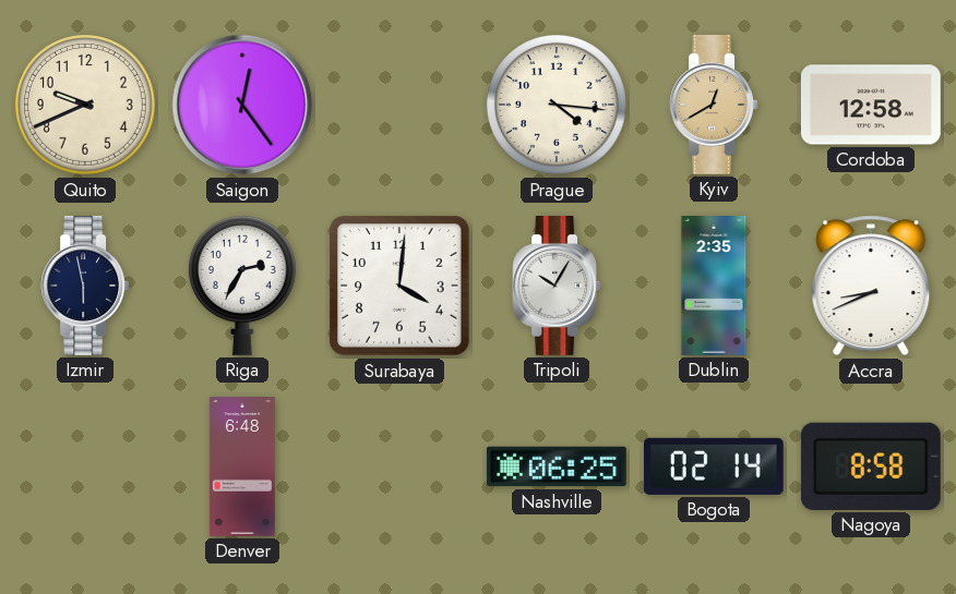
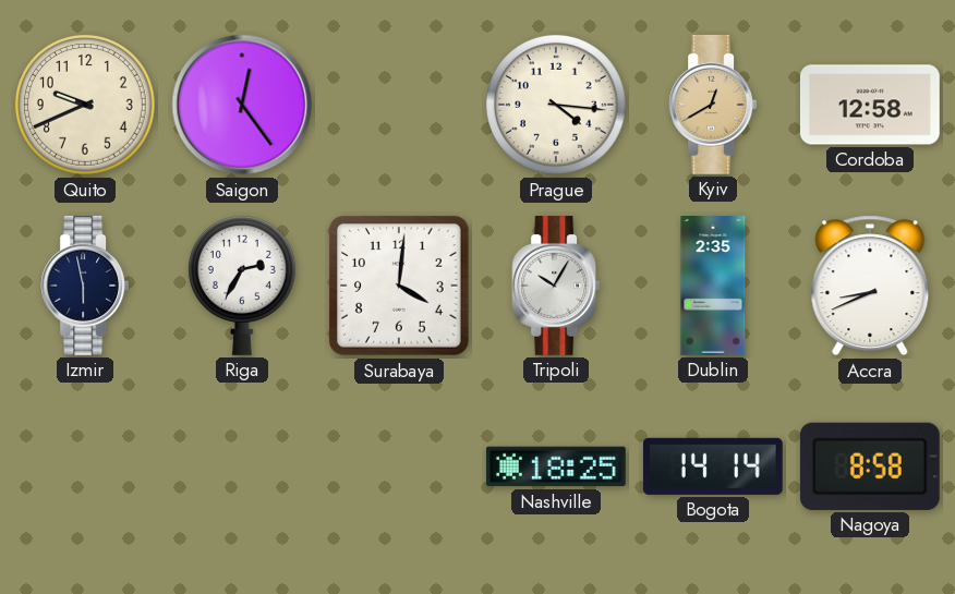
Denver: 6:48 -> none (242, 468)
Nashville: 06:25 -> 18:25 (556, 466)
Bogota: 02:14 -> 14:14 (713, 466)
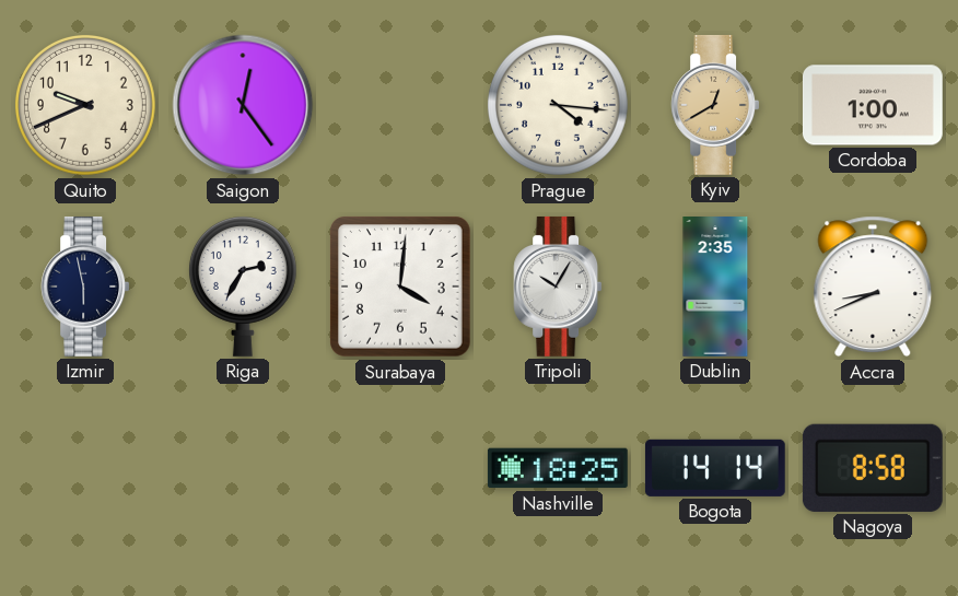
Cordoba: 12:58 -> 1:00 (873, 105)
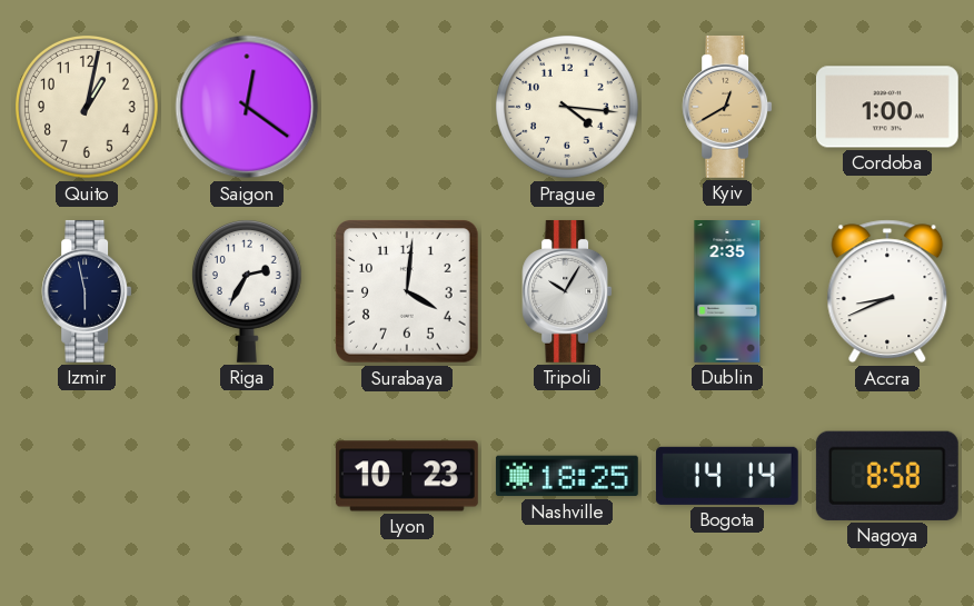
Quito: 9:41 -> 1:02 (88, 108)
Saigon: 12:24 -> 12:21 (247, 107)
Lyon: none -> 10:23 (407, 476)
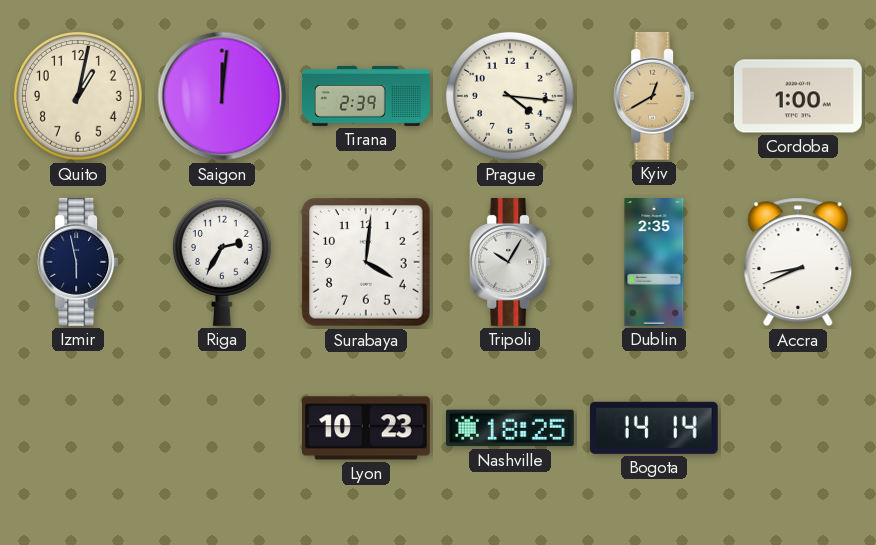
Saigon: 12:21 -> 12:01 (222, 96)
Tirana: none -> 2:39 (367, 96)
Nagoya: 8:58 -> none (887, 476)
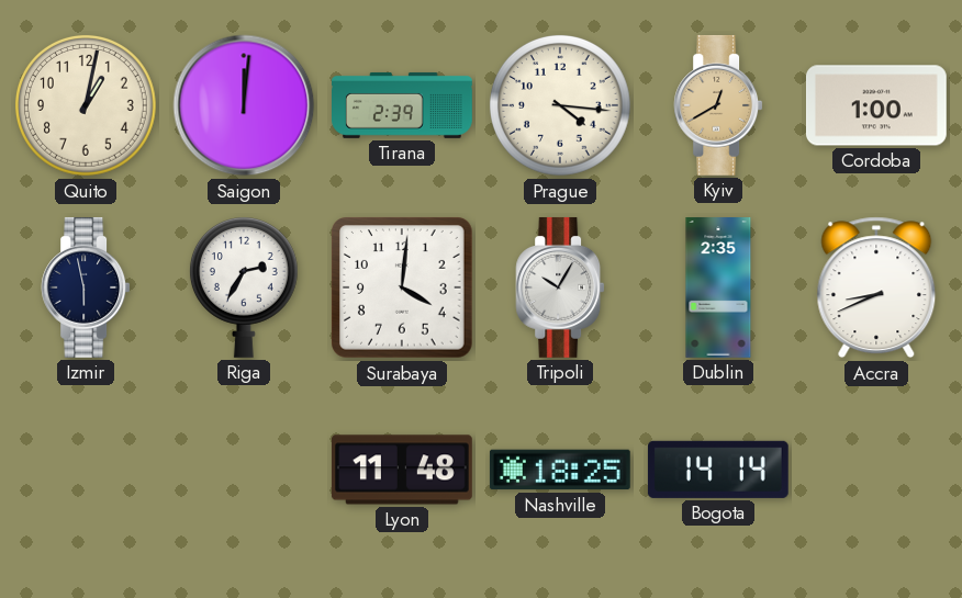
Lyon: 10:23 -> 11:48 (402, 470)
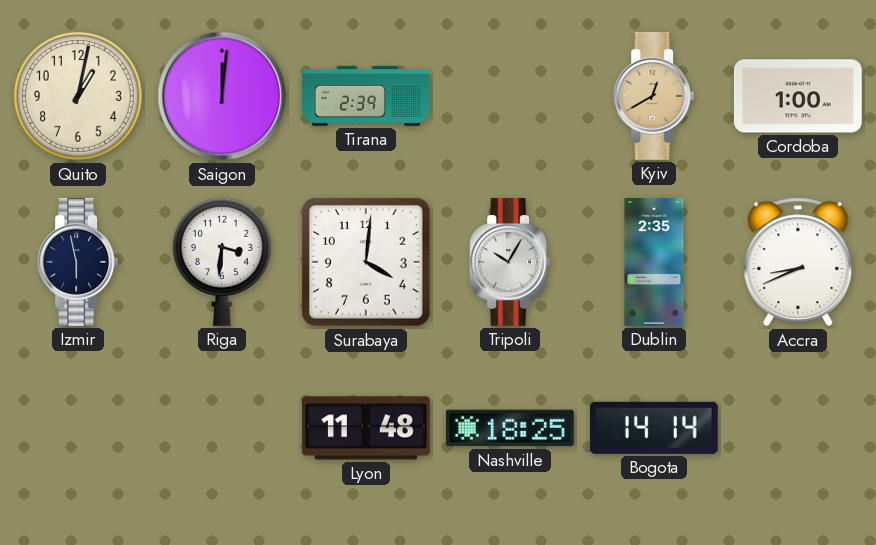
Prague: 4:16 -> none (561, 106)
Riga: 2:35 -> 3:31 (222, 262)
